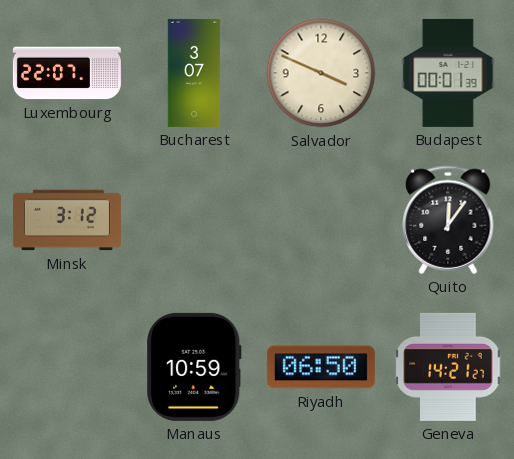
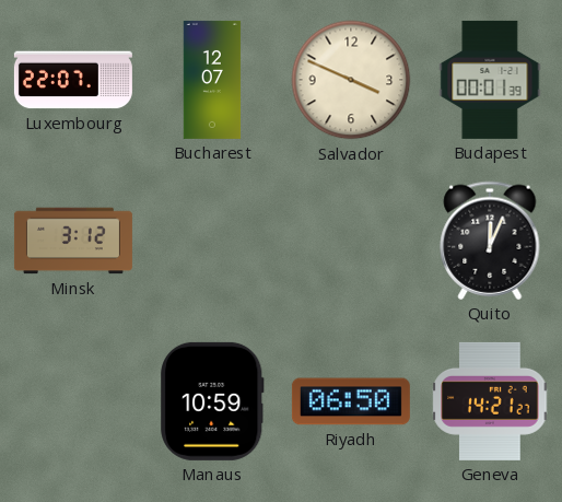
Bucharest: 3:07 -> 12:07 (212, 80)
Quito: 12:06 -> 12:04 (490, 241)
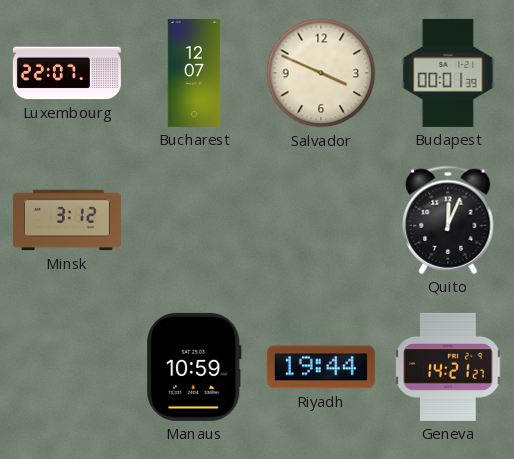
Riyadh: 06:50 -> 19:44 (321, 367)
